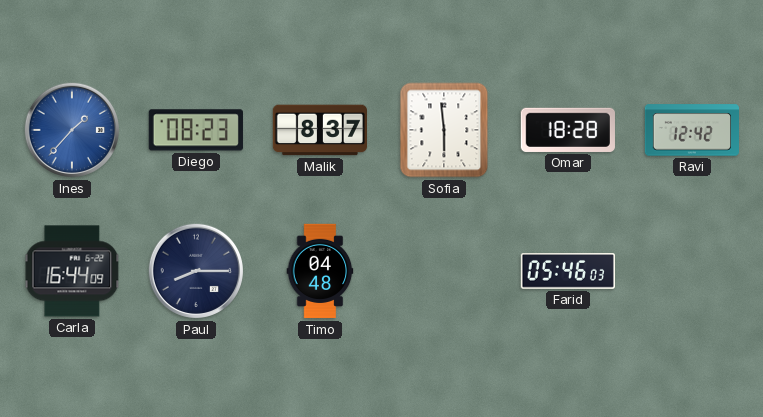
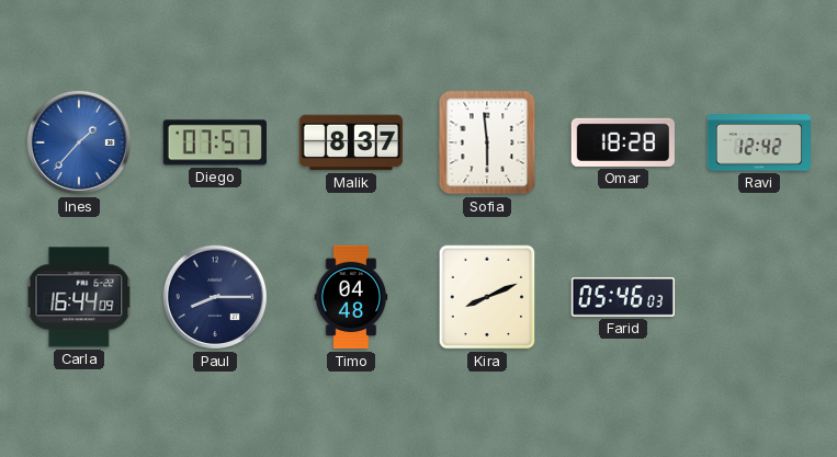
Diego: 08:23 -> 07:57 (215, 142)
Kira: none -> 8:11 (487, 297)
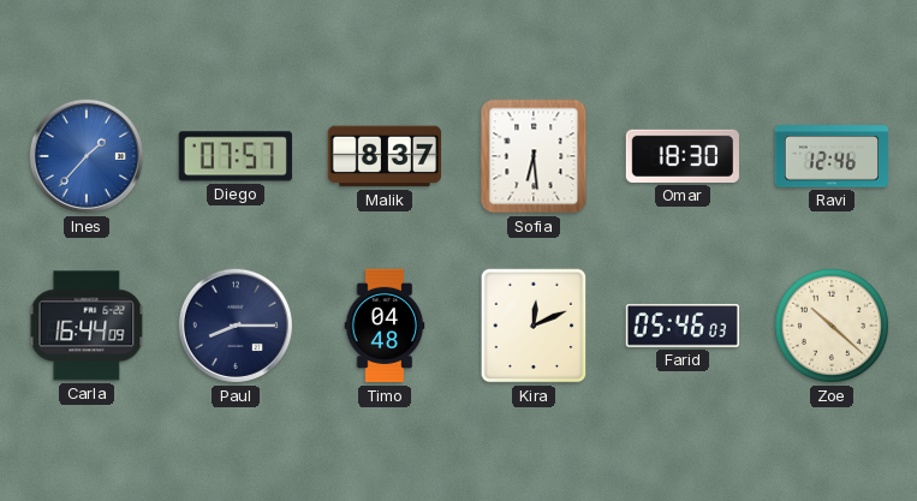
Sofia: 5:59 -> 6:29 (534, 156)
Omar: 18:28 -> 18:30 (683, 156)
Ravi: 12:42 -> 12:46 (830, 156)
Kira: 8:11 -> 12:11 (534, 326)
Zoe: none -> 10:22 (832, 326)
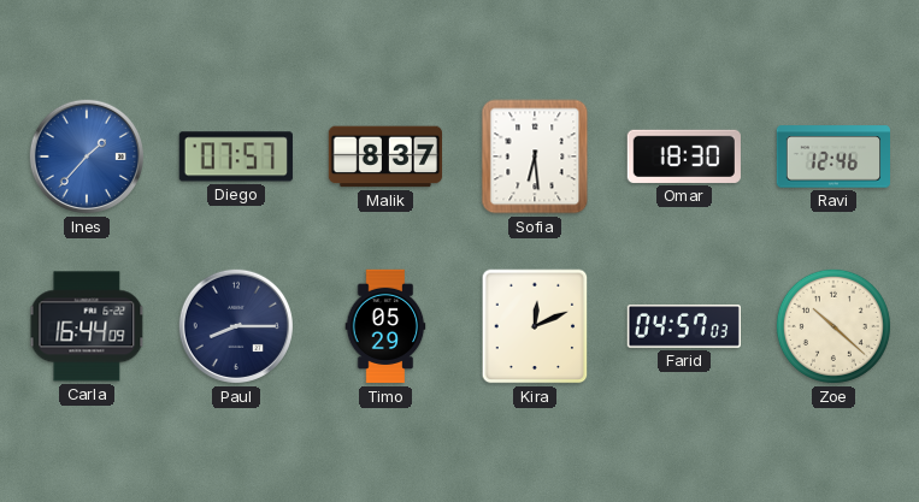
Timo: 04:48 -> 05:29 (385, 326)
Farid: 05:46 -> 04:57 (683, 327)
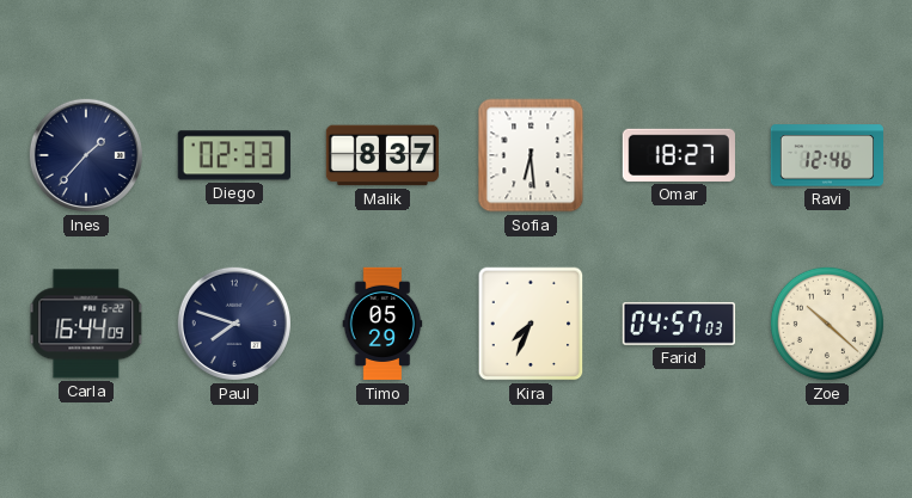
Ines dial: blue -> navy (86, 155)
Diego: 07:57 -> 02:33 (234, 155)
Omar: 18:30 -> 18:27 (679, 155)
Paul: 8:15 -> 7:48 (234, 324)
Kira: 12:11 -> 7:34 (531, 324)
